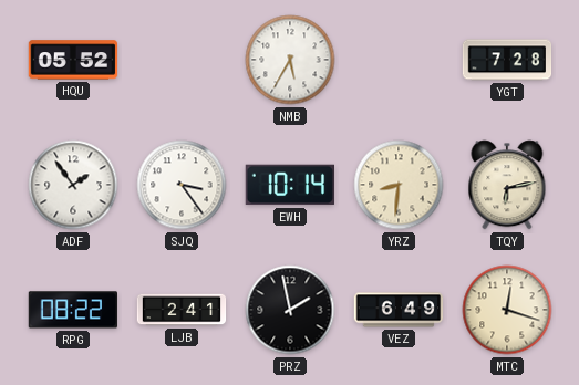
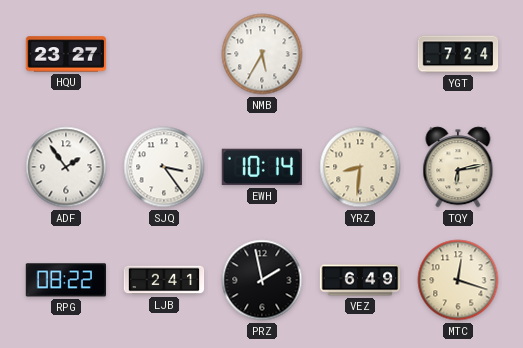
HQU: 05:52 -> 23:27 (66, 54)
YGT: 7:28 -> 7:24 (458, 54)
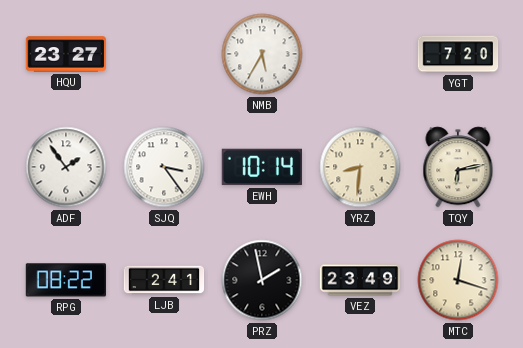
YGT: 7:24 -> 7:20 (458, 54)
VEZ: 6:49 -> 23:49 (360, 280)
